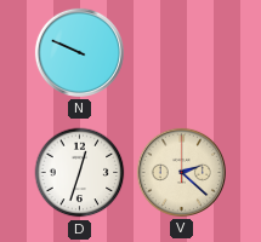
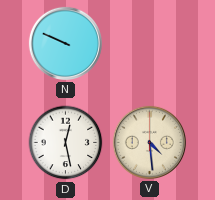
D: 12:33 -> 12:28 (66, 143)
V: 2:22 -> 4:29 (149, 142)
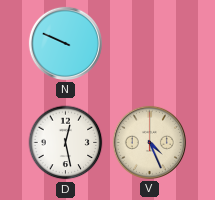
V: 4:29 -> 4:26 (149, 142)
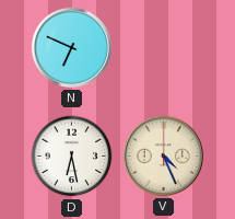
N: 9:49 -> 6:49 (71, 47)
D: 12:28 -> 6:28 (72, 157)
